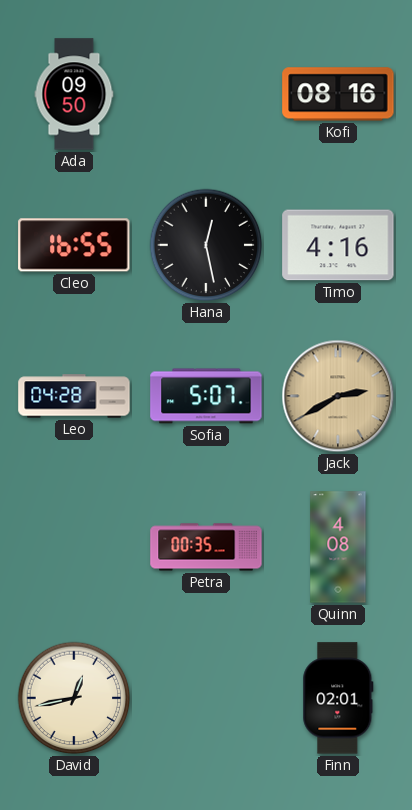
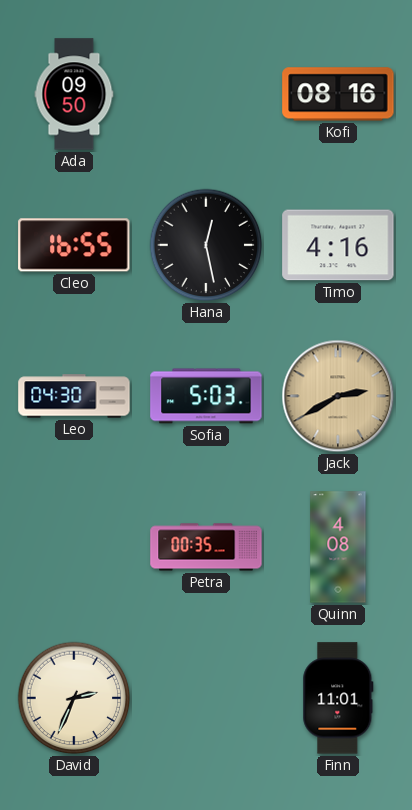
Leo: 04:28 -> 04:30 (74, 396)
Sofia: 5:07 -> 5:03 (206, 396)
David: 12:43 -> 2:34 (74, 698)
Finn: 02:01 -> 11:01 (338, 698)
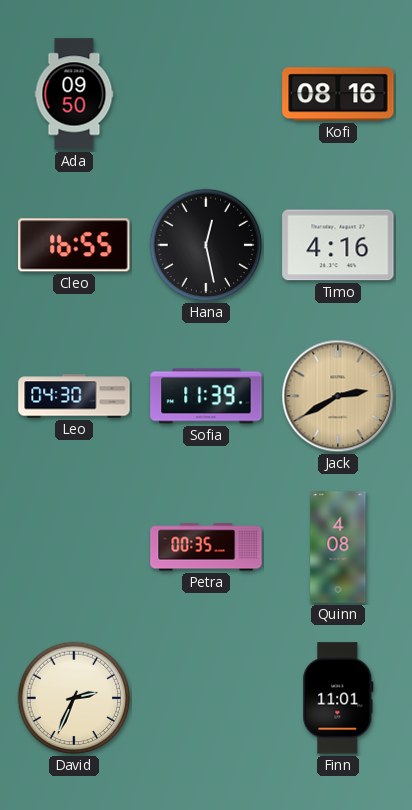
Sofia: 5:03 -> 11:39 (206, 396)
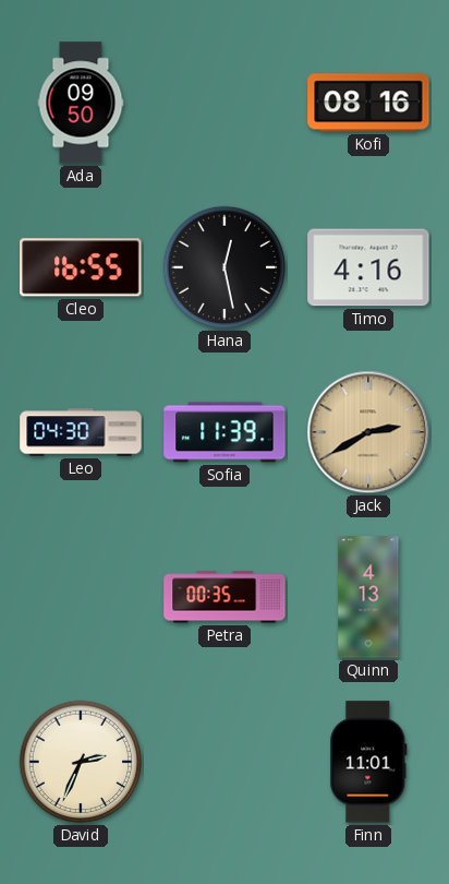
Quinn: 4:08 -> 4:13 (368, 597)
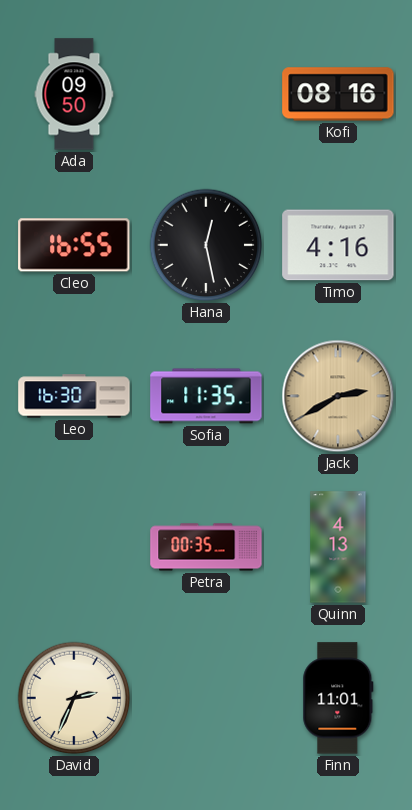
Leo: 04:30 -> 16:30 (74, 396)
Sofia: 11:39 -> 11:35 (206, 396)
